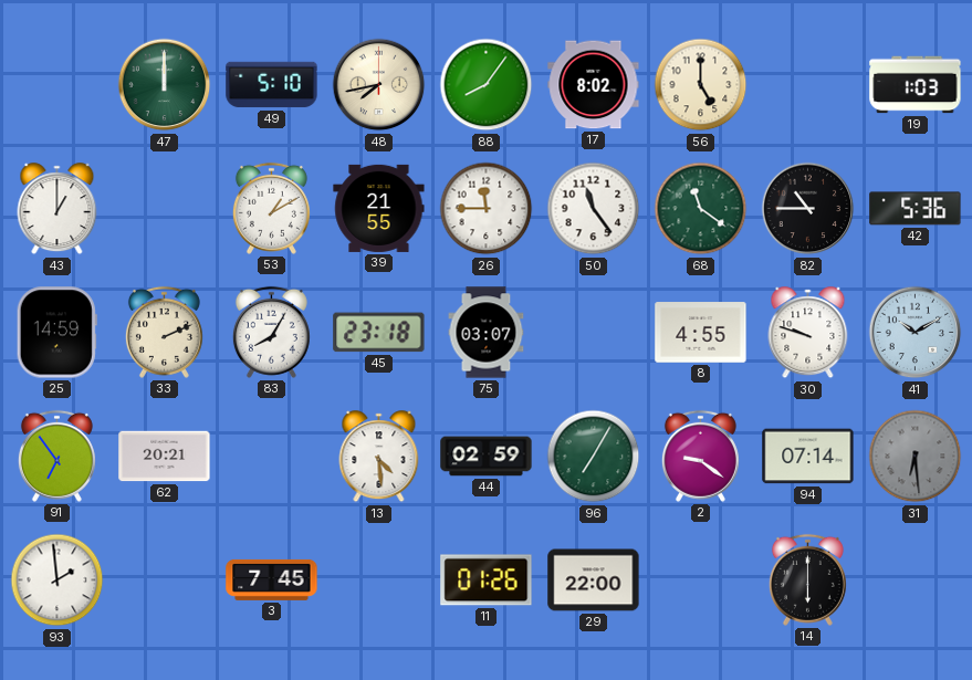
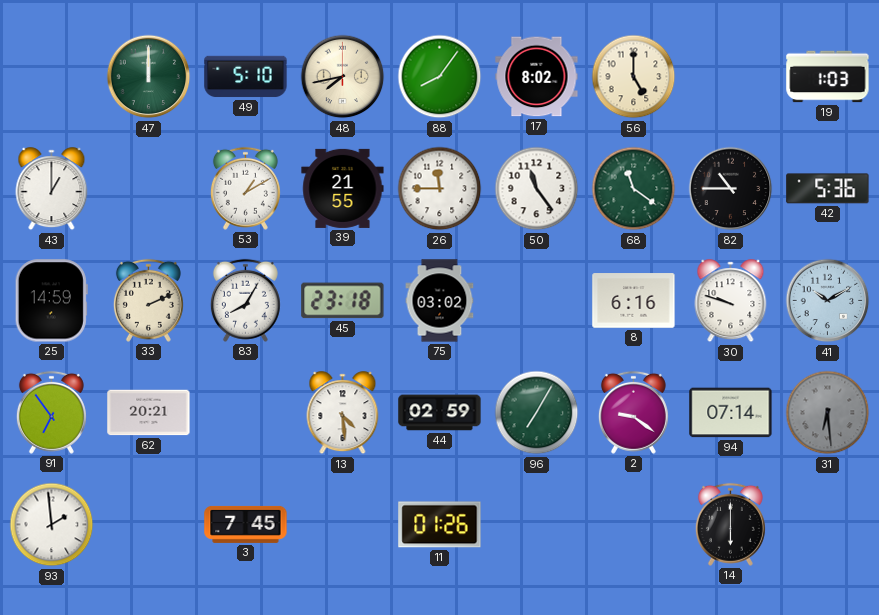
75: 03:07 -> 03:02 (440, 301)
8: 4:55 -> 6:16 (634, 301)
29: 22:00 -> none (594, 580)
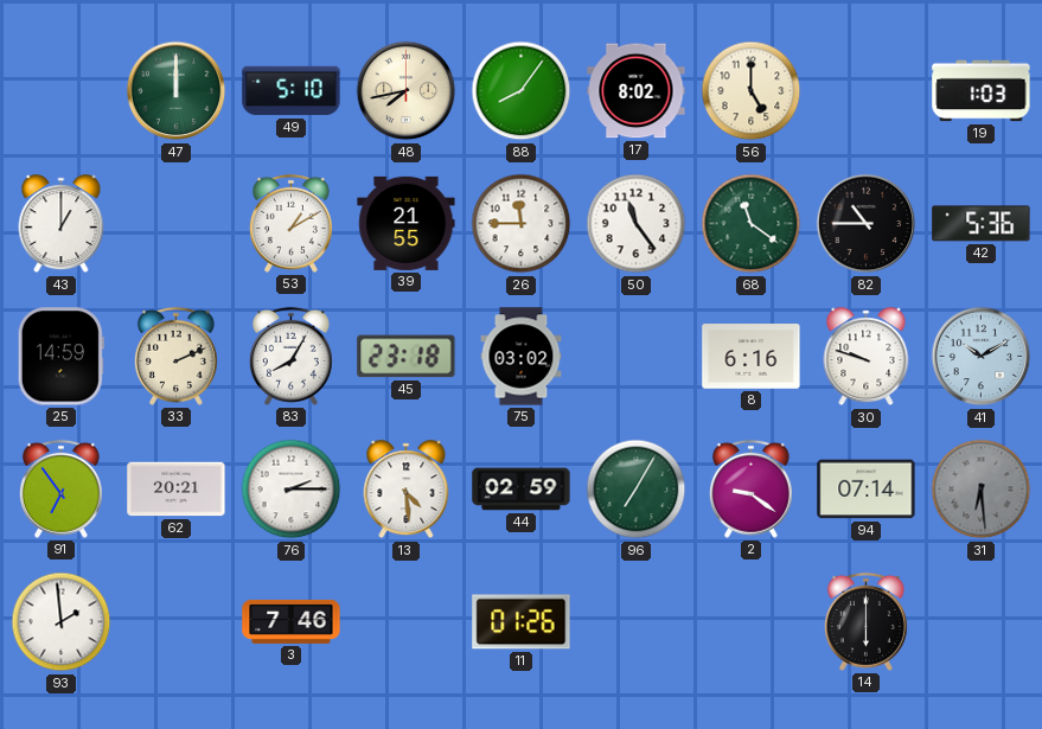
76: none -> 2:15 (292, 490)
3: 7:45 -> 7:46 (292, 621)
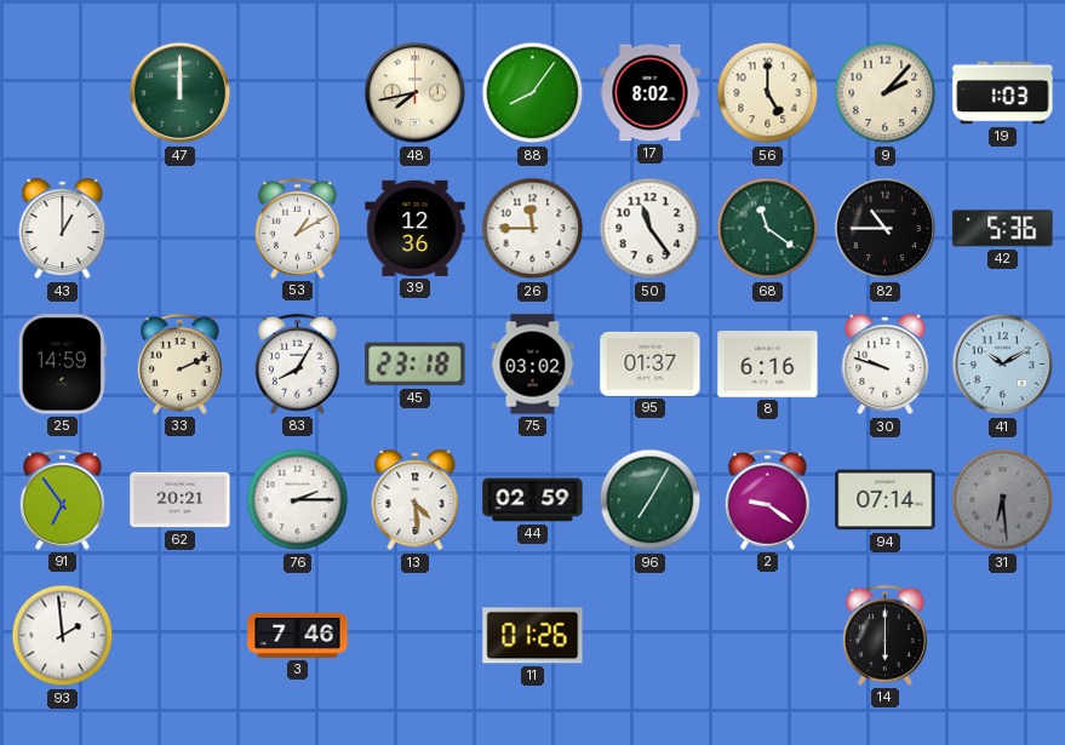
49: 5:10 -> none (292, 91)
9: none -> 2:07 (886, 93)
39: 21:55 -> 12:36 (416, 228)
95: none -> 01:37 (651, 363)
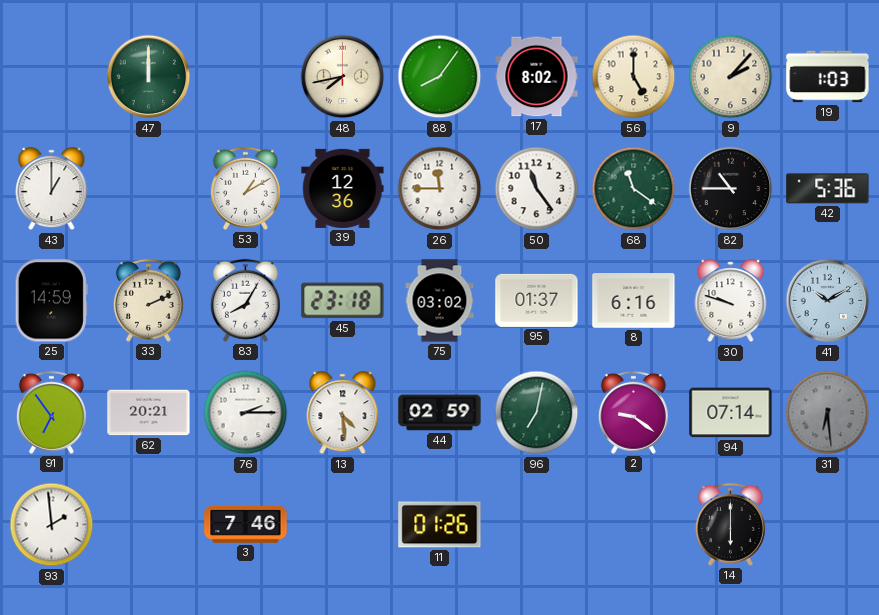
96: 7:05 -> 7:02 (537, 413)
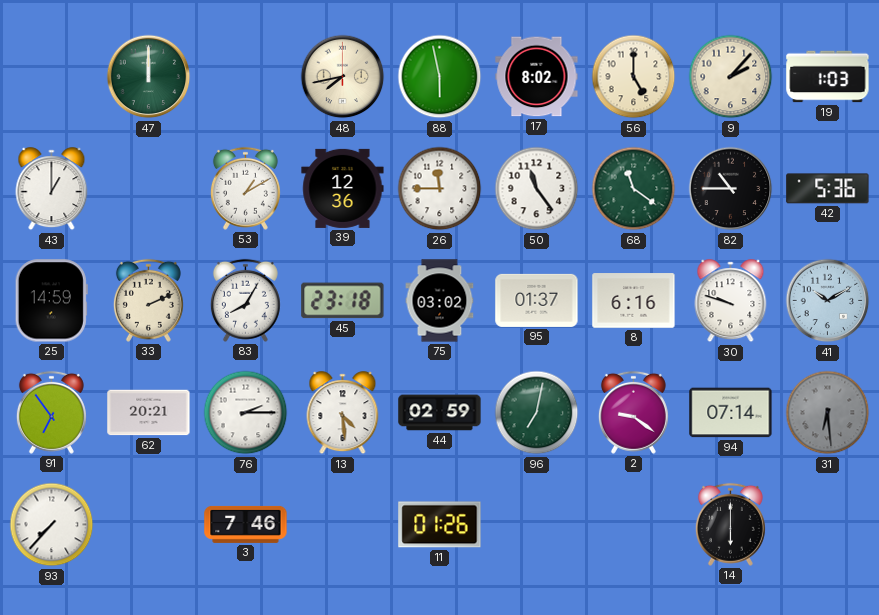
88: 8:06 -> 5:58 (440, 77)
93: 1:59 -> 7:37 (52, 525)
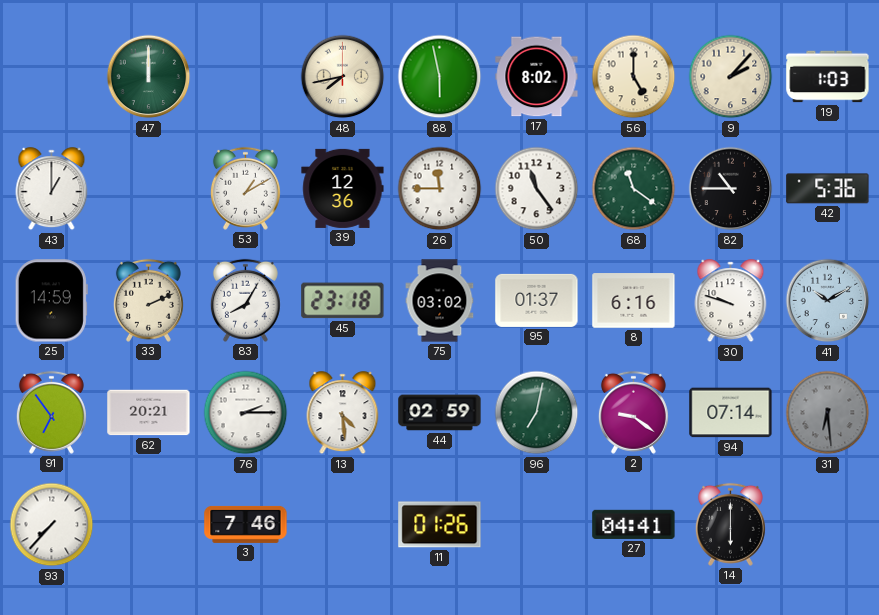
27: none -> 04:41 (634, 524)
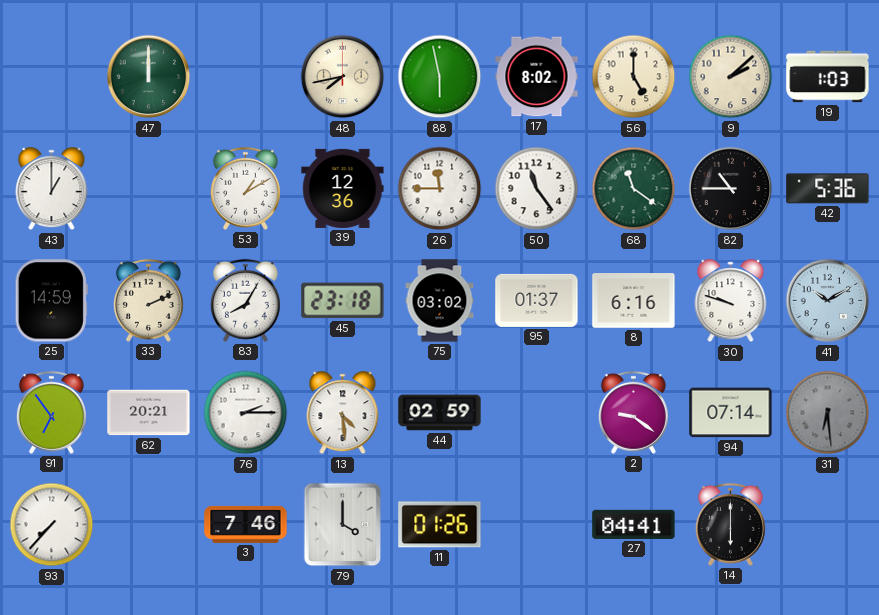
9: 2:07 -> 2:08 (731, 77)
96: 7:02 -> none (537, 413)
79: none -> 4:00 (343, 525)
